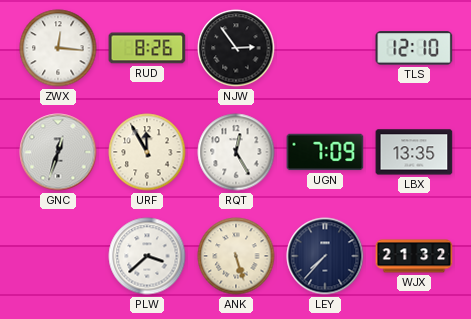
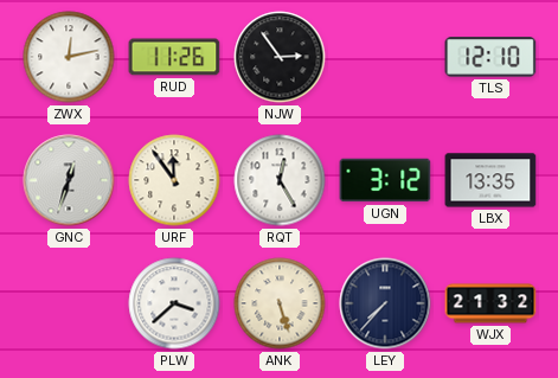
ZWX: 12:16 -> 12:13 (69, 57)
RUD: 8:26 -> 11:26 (174, 57)
URF: 11:55 -> 11:54 (174, 180)
UGN: 7:09 -> 3:12 (385, 180)
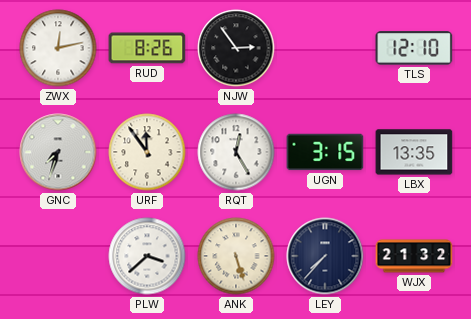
RUD: 11:26 -> 8:26 (147, 48)
GNC: 12:33 -> 7:33 (58, 152)
UGN: 3:12 -> 3:15 (325, 152)
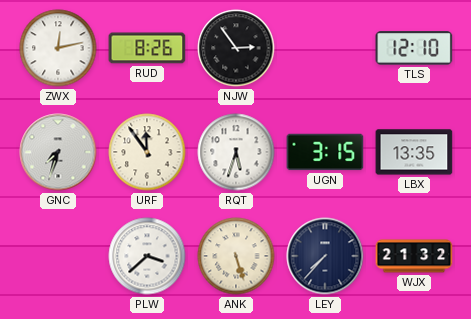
RQT: 12:25 -> 5:33 (236, 152)
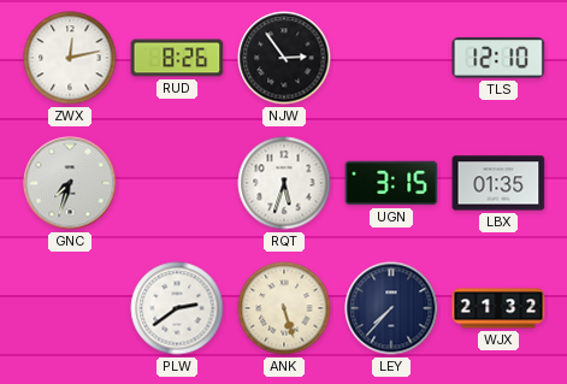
URF: 11:54 -> none (147, 152)
LBX: 13:35 -> 01:35 (498, 183)
PLW: 3:38 -> 2:39 (177, 308)
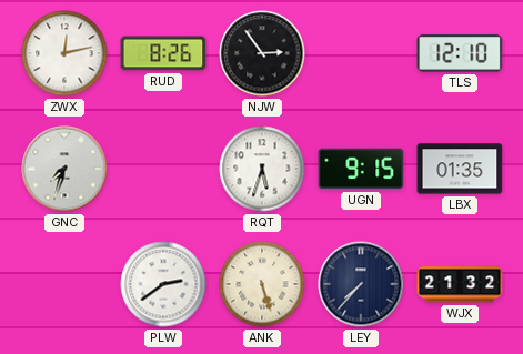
UGN: 3:15 -> 9:15 (361, 169)
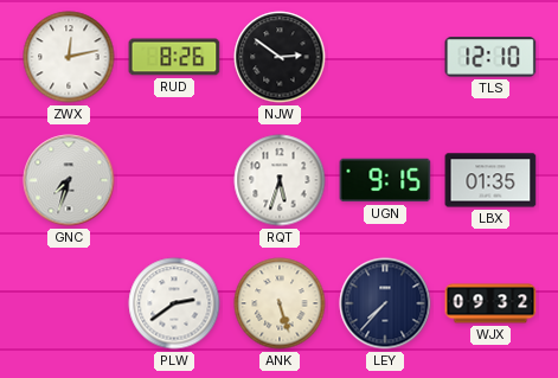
NJW: 2:54 -> 2:51 (280, 57)
WJX: 21:32 -> 09:32 (490, 303)
